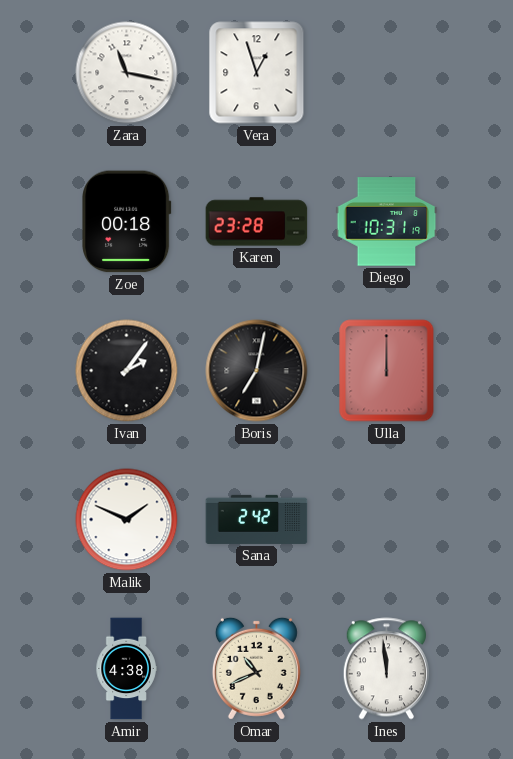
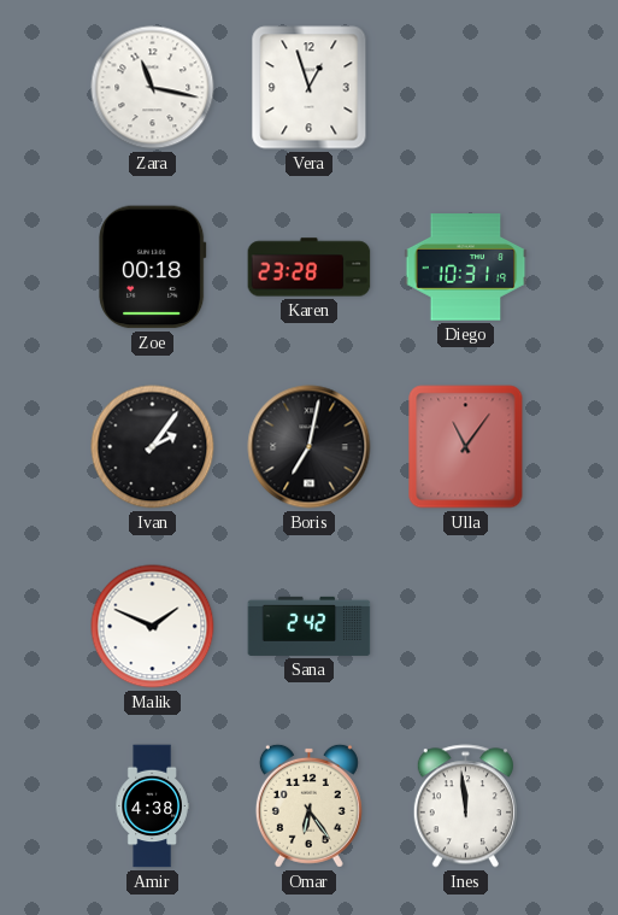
Ulla: 12:00 -> 11:06 (466, 447)
Omar: 10:41 -> 6:24 (308, 805)
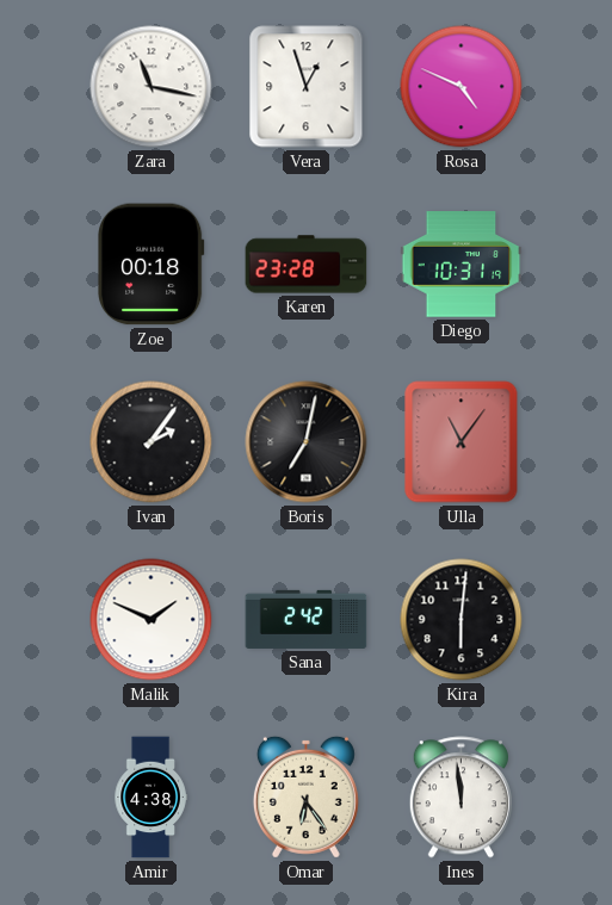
Rosa: none -> 4:49 (462, 87)
Kira: none -> 6:01 (462, 620)
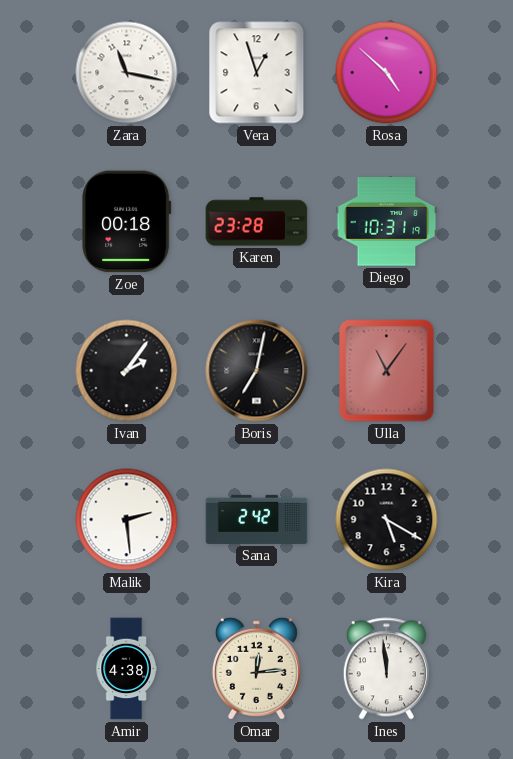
Rosa: 4:49 -> 4:52 (387, 73)
Malik: 1:49 -> 2:29 (127, 520)
Kira: 6:01 -> 5:20 (387, 520)
Omar: 6:24 -> 12:14 (256, 668)
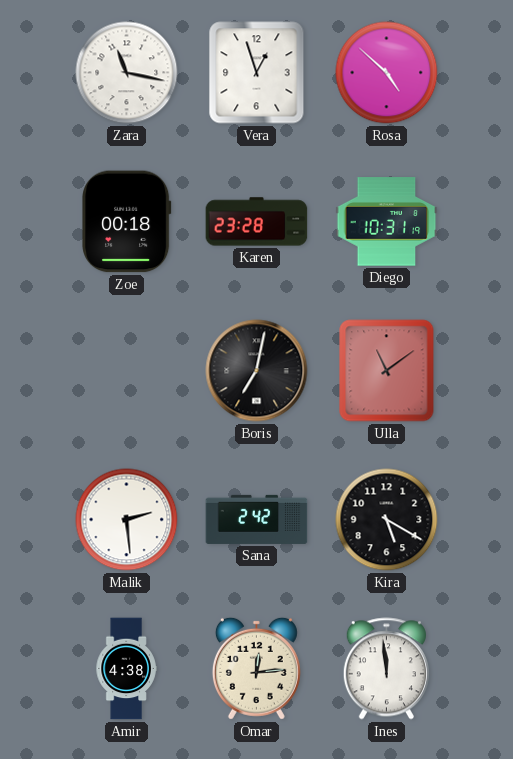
Ivan: 2:06 -> none (127, 371)
Ulla: 11:06 -> 11:09 (387, 371)
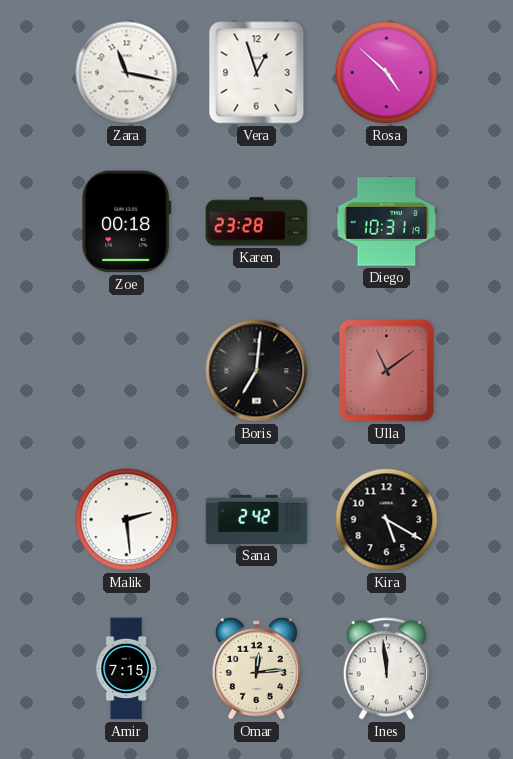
Boris: 7:02 -> 7:01 (257, 371)
Amir: 4:38 -> 7:15 (126, 669)
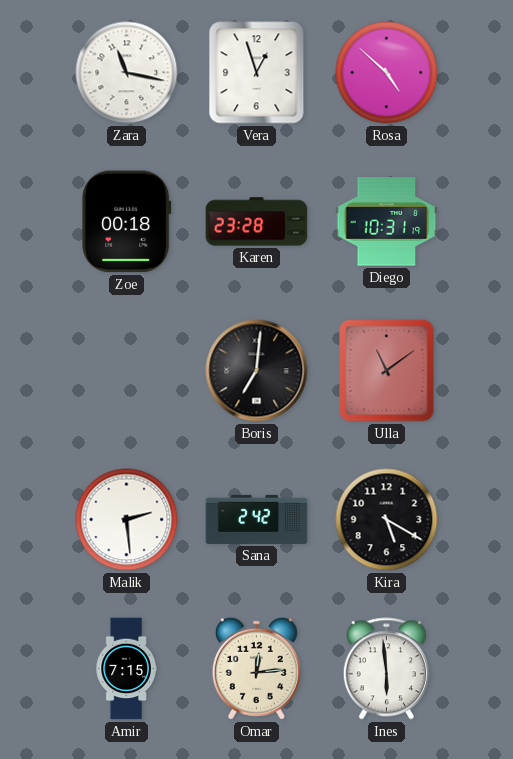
Ines: 11:59 -> 5:59 (386, 669)
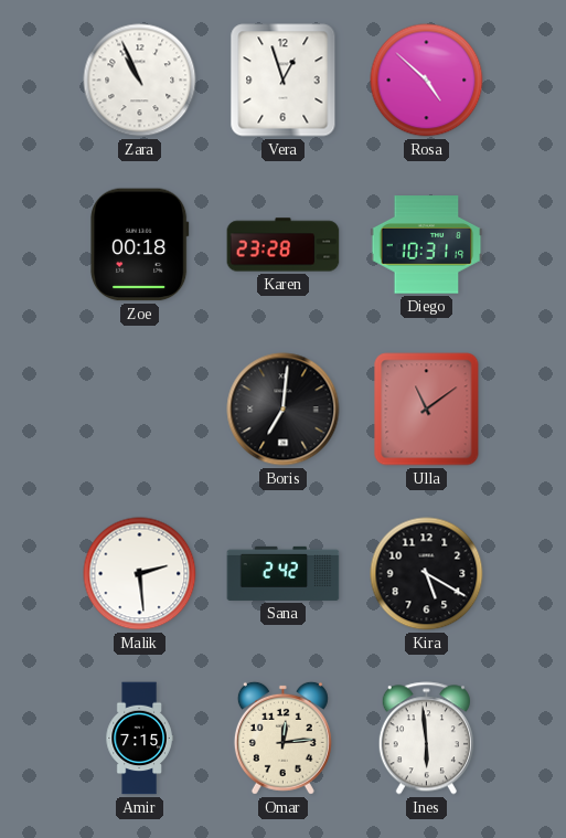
Zara: 11:17 -> 10:56 (140, 81)
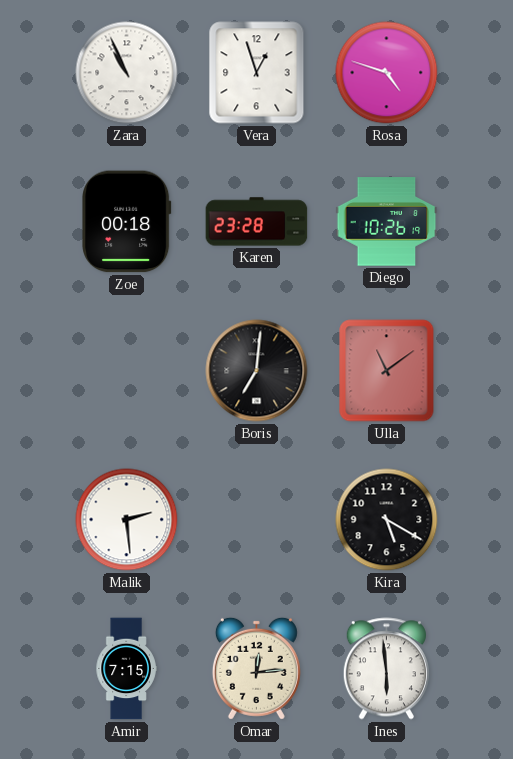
Rosa: 4:52 -> 4:48 (387, 73)
Diego: 10:31 -> 10:26 (387, 222)
Sana: 2:42 -> none (284, 573)
